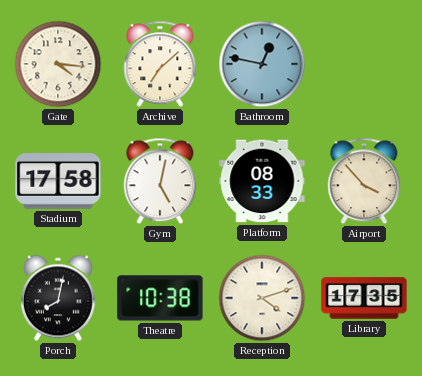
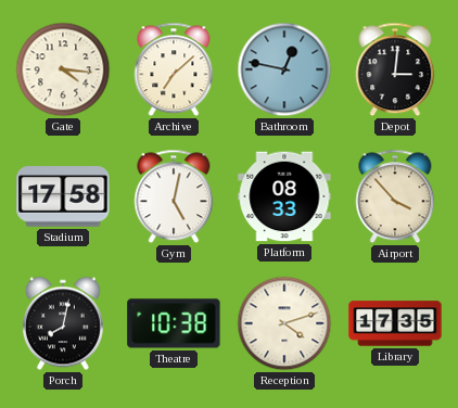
Depot: none -> 3:01 (395, 69)
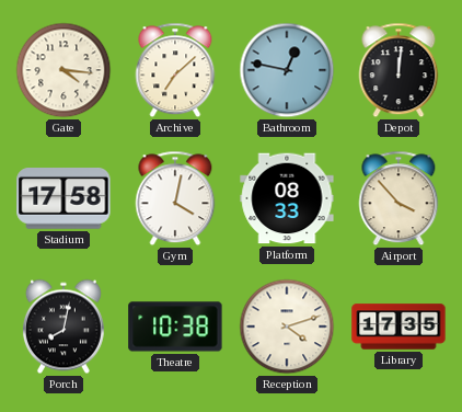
Depot: 3:01 -> 12:01 (399, 70)
Gym: 5:02 -> 4:02 (175, 198)
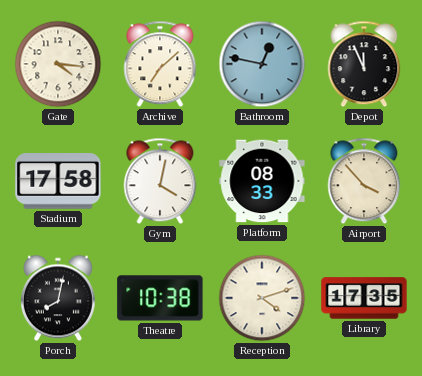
Depot: 12:01 -> 11:56 (364, 64)
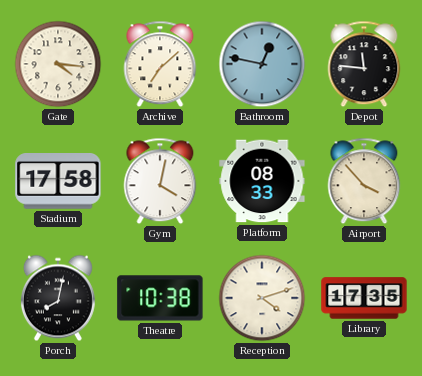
Depot: 11:56 -> 11:46 (364, 64)
